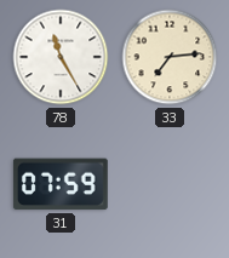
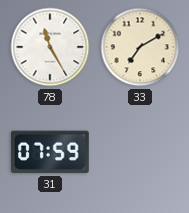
33: 7:14 -> 7:10 (140, 47)
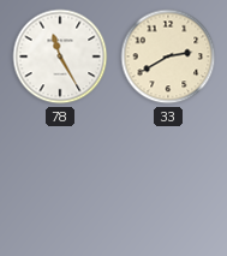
33: 7:10 -> 2:40 (168, 56)
31: 07:59 -> none (50, 152)
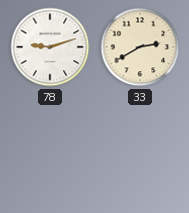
78: 11:25 -> 9:12 (50, 47)
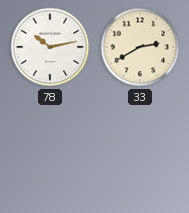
78: 9:12 -> 10:13 (50, 47)
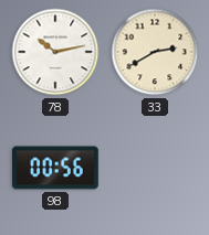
98: none -> 00:56 (56, 168)
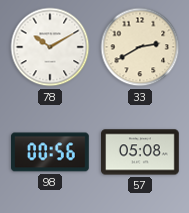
78: 10:13 -> 10:10 (50, 47)
57: none -> 05:08 (141, 152)
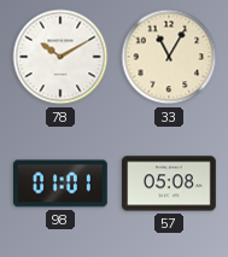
33: 2:40 -> 11:05 (169, 57)
98: 00:56 -> 01:01 (62, 183)
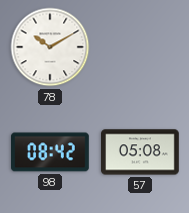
33: 11:05 -> none (169, 57)
98: 01:01 -> 08:42 (51, 152)
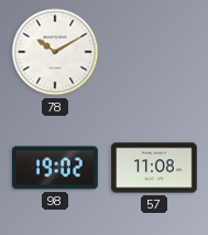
98: 08:42 -> 19:02 (56, 168)
57: 05:08 -> 11:08 (155, 168)
